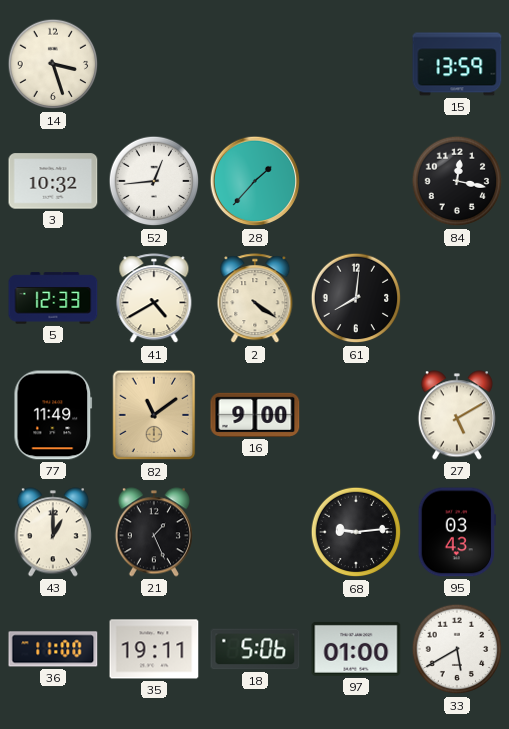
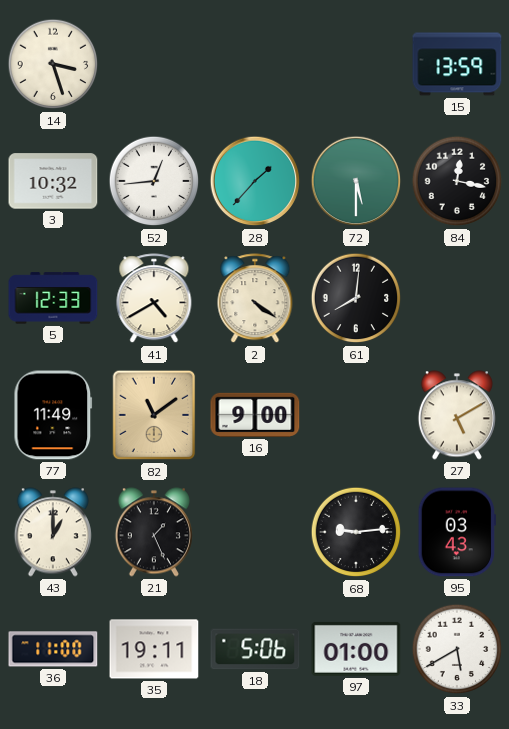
72: none -> 5:30 (356, 181)
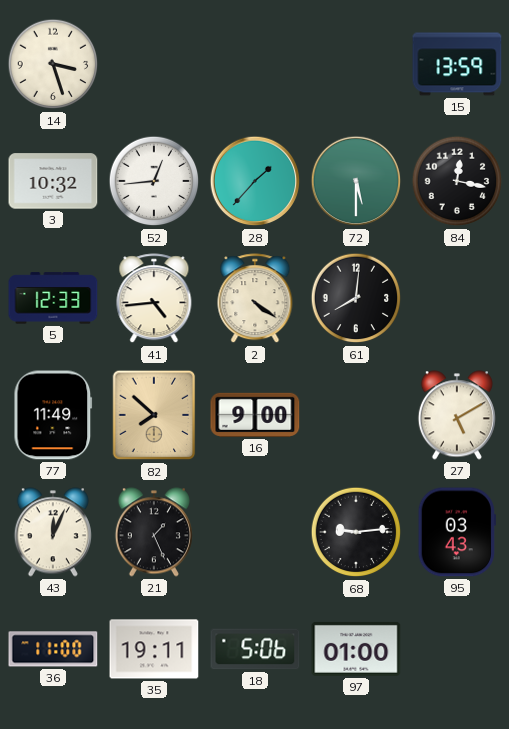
41: 4:40 -> 4:44 (154, 299)
82: 11:09 -> 7:52 (154, 415)
43: 1:00 -> 12:04 (53, 532)
33: 5:40 -> none (457, 649)
